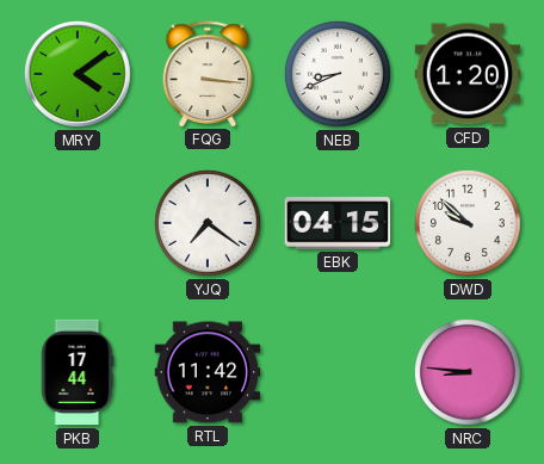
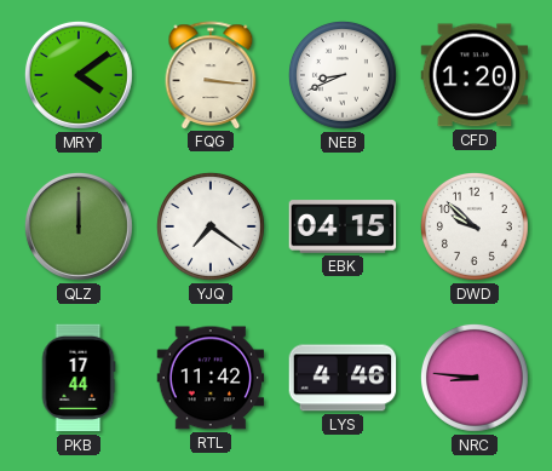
QLZ: none -> 12:00 (79, 226)
LYS: none -> 4:46 (343, 378)
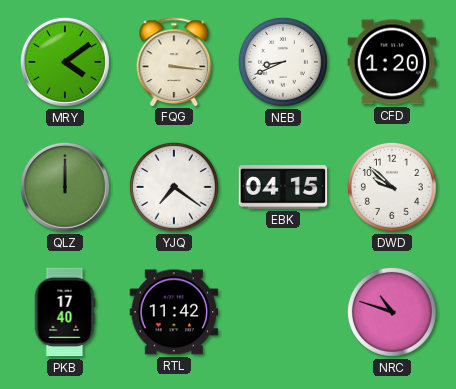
PKB: 17:44 -> 17:40 (65, 312)
LYS: 4:46 -> none (343, 378)
NRC: 8:46 -> 10:48 (392, 312)
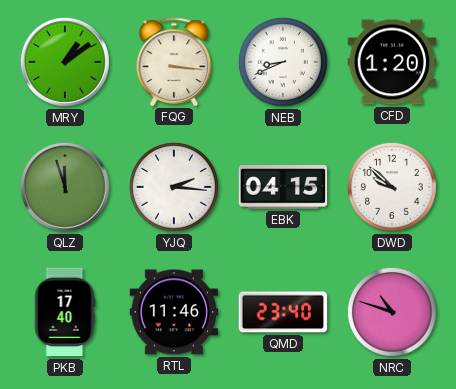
MRY: 4:09 -> 1:09 (65, 62)
QLZ: 12:00 -> 11:57 (65, 187)
YJQ: 7:21 -> 2:16 (174, 187)
RTL: 11:42 -> 11:46 (174, 312)
QMD: none -> 23:40 (283, 312)
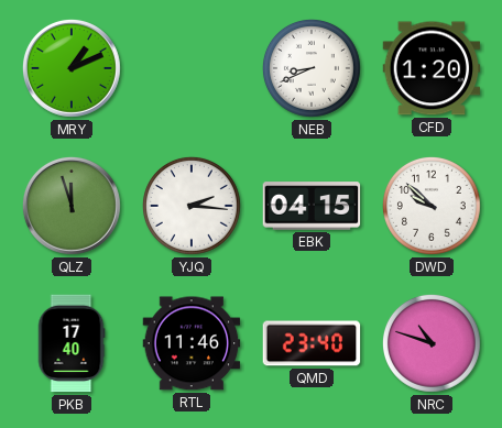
MRY: 1:09 -> 1:11 (72, 68)
FQG: 3:16 -> none (174, 62)
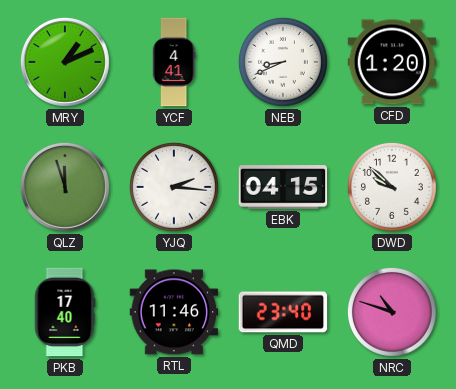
YCF: none -> 4:41 (174, 62)
